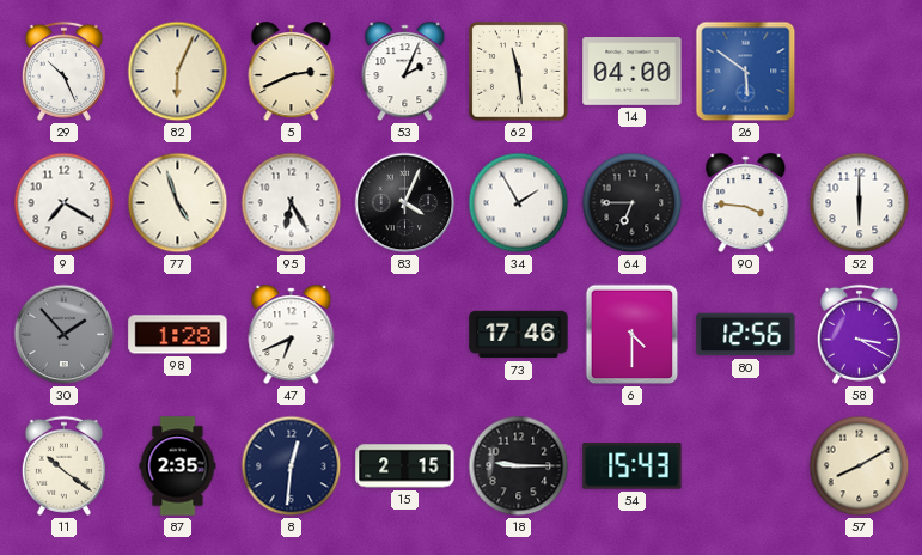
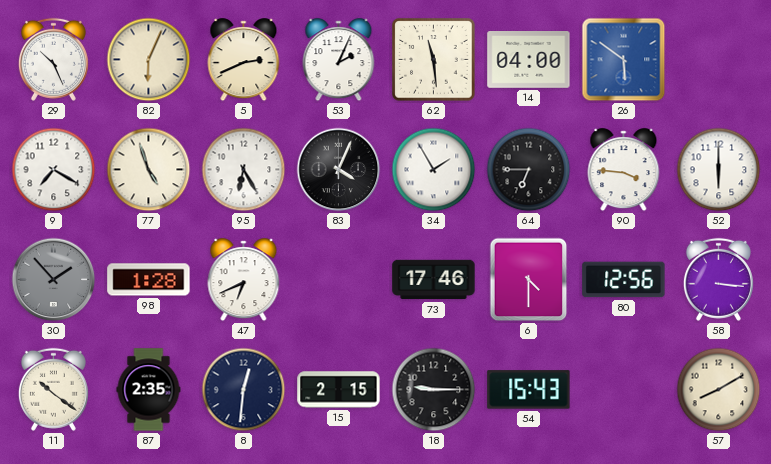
58: 3:20 -> 3:16 (718, 279)
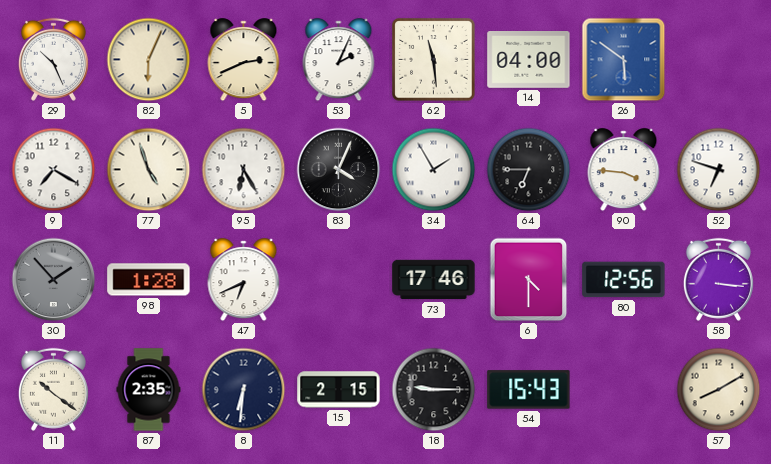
52: 6:00 -> 6:48 (719, 170)
8: 12:31 -> 6:31 (244, 390)
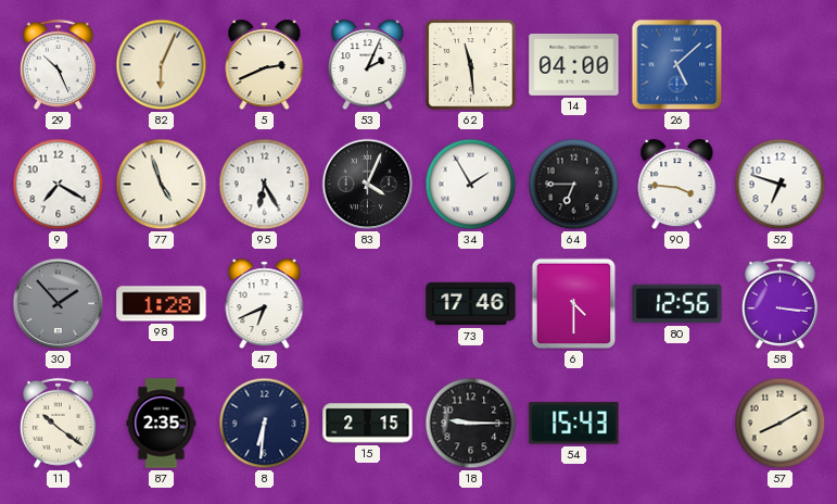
26: 5:51 -> 5:08 (677, 65)
